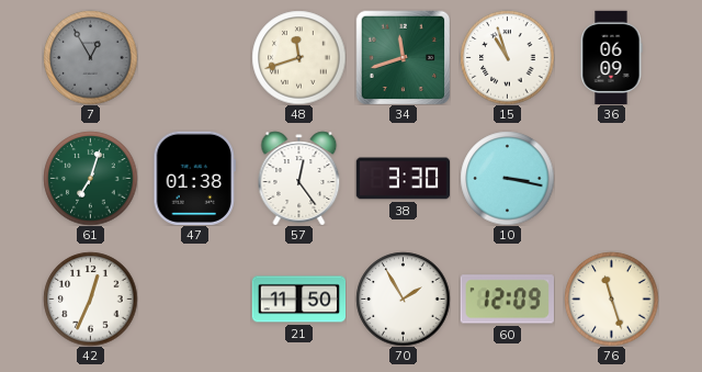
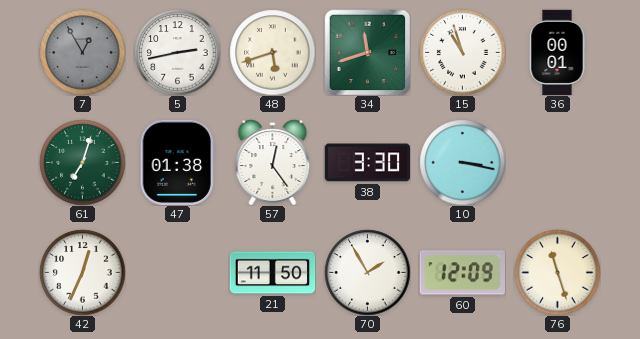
5: none -> 2:43 (177, 52)
48: 11:42 -> 5:42 (272, 52)
36: 06:09 -> 00:01 (557, 52)
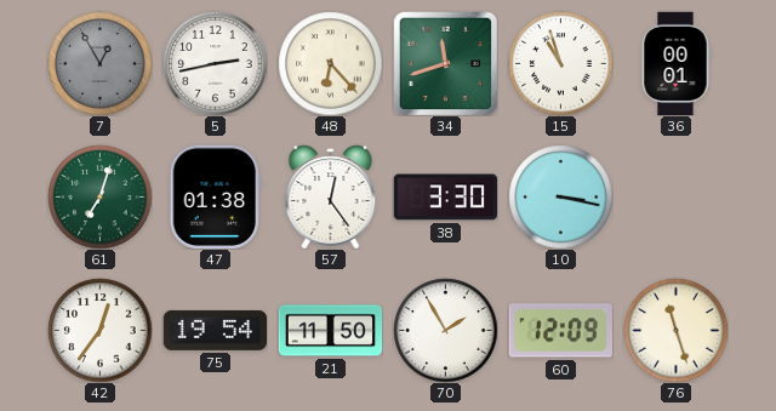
48: 5:42 -> 6:23 (330, 63)
42: 12:34 -> 12:36 (99, 330)
75: none -> 19:54 (215, 330)
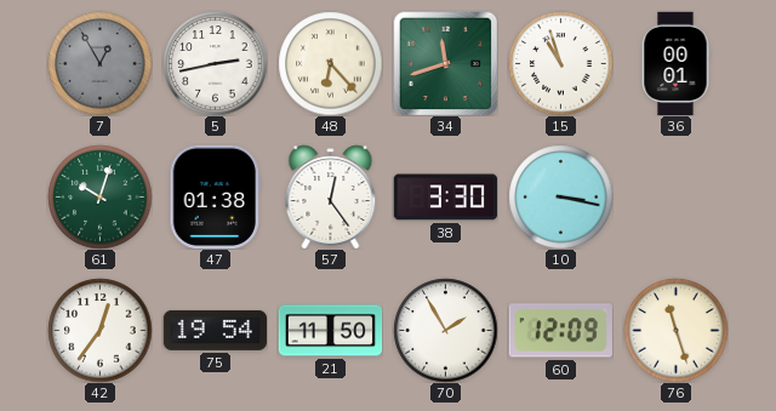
61: 7:03 -> 10:03 (99, 196)
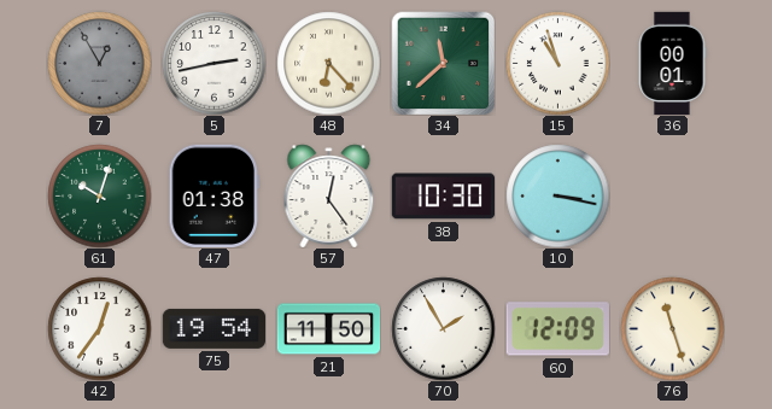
34: 11:42 -> 11:38 (443, 63)
38: 3:30 -> 10:30 (443, 197)
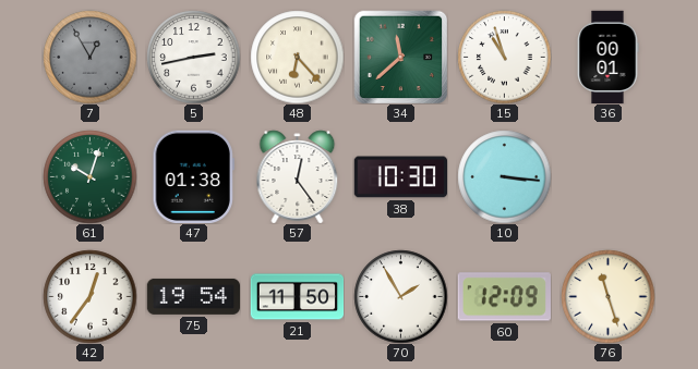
10: 3:17 -> 3:16 (504, 176)
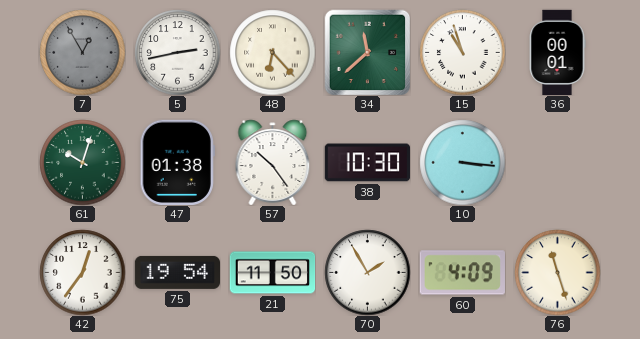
57: 12:24 -> 10:24 (273, 162)
60: 12:09 -> 4:09 (462, 273)
